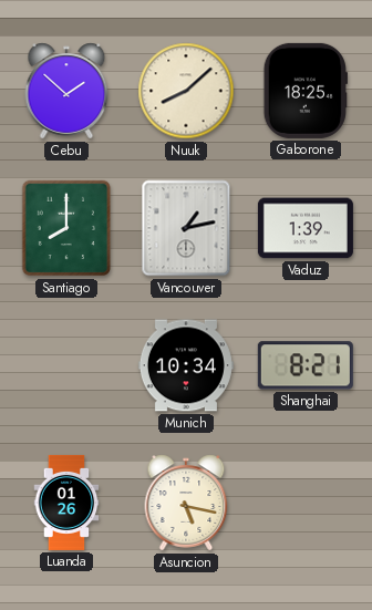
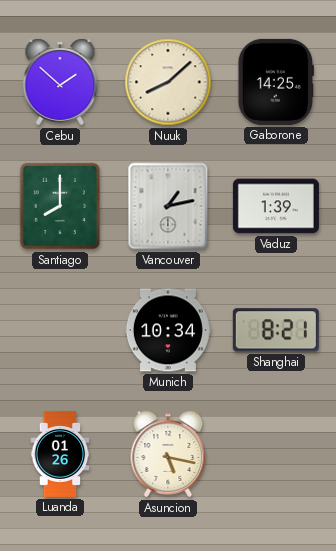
Gaborone: 18:25 -> 14:25 (276, 82)
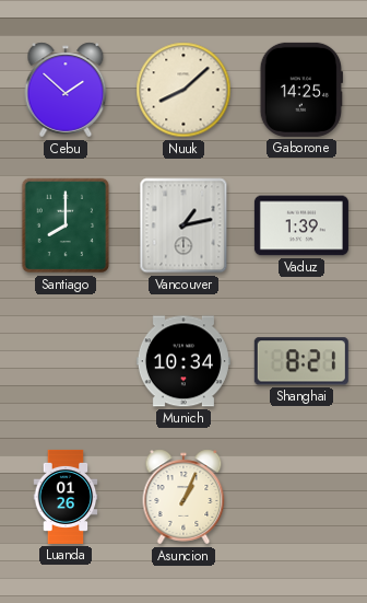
Asuncion: 5:17 -> 1:04 (183, 497)
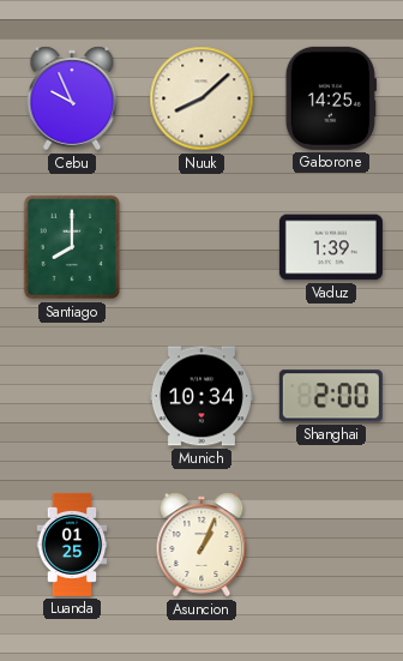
Cebu: 1:52 -> 9:56 (72, 98)
Vancouver: 1:13 -> none (183, 225)
Shanghai: 8:21 -> 2:00 (331, 396)
Luanda: 01:26 -> 01:25 (72, 545)
